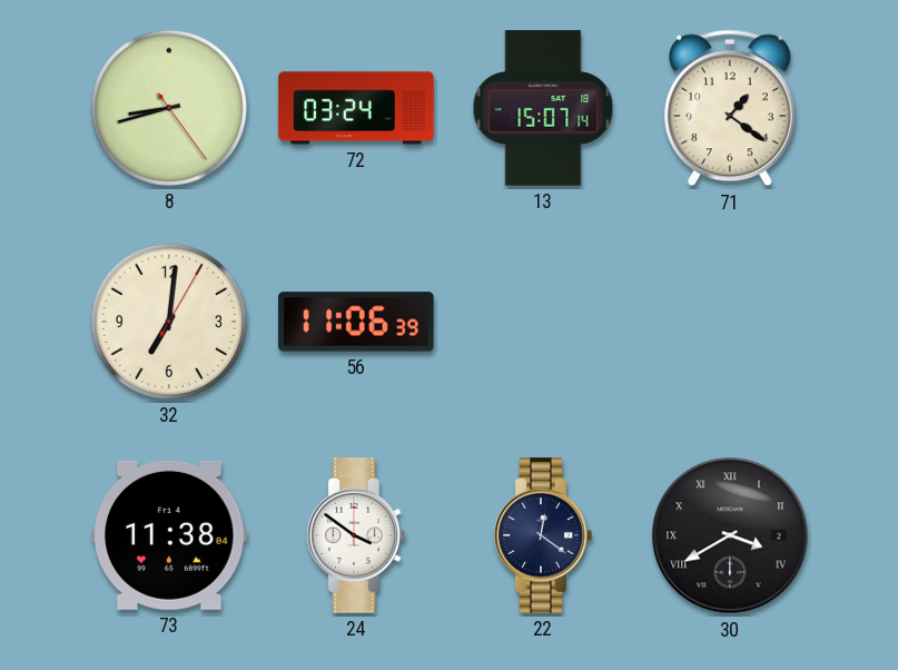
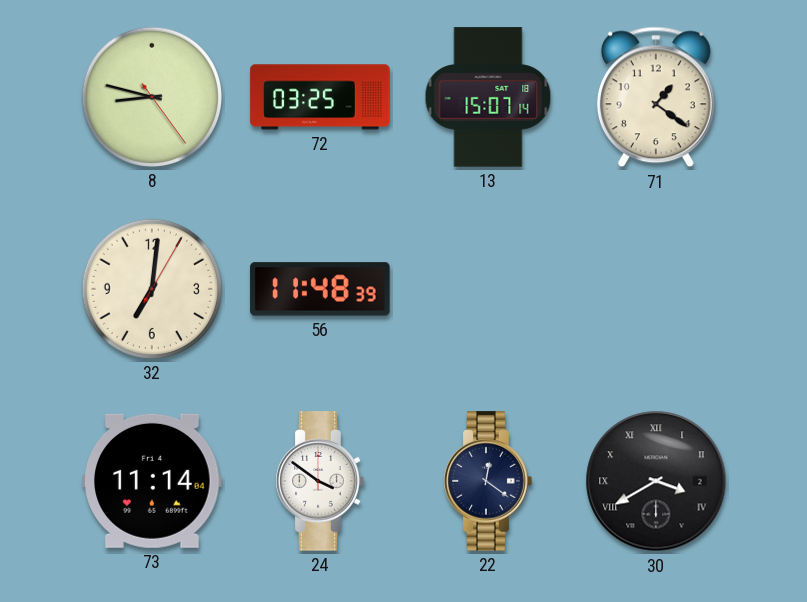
8: 8:42 -> 8:47 (152, 97)
72: 03:24 -> 03:25 (320, 97)
56: 11:06 -> 11:48 (320, 289)
73: 11:38 -> 11:14 (152, 481)
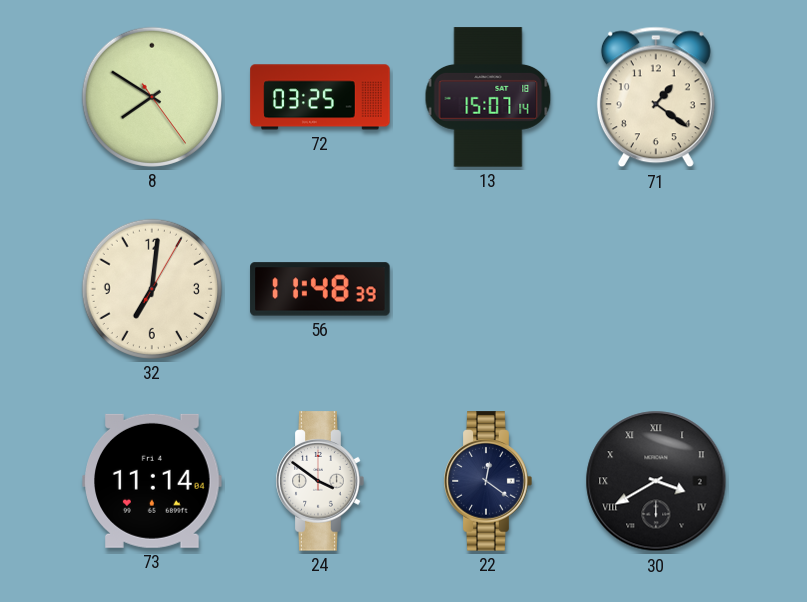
8: 8:47 -> 7:50 (152, 97)
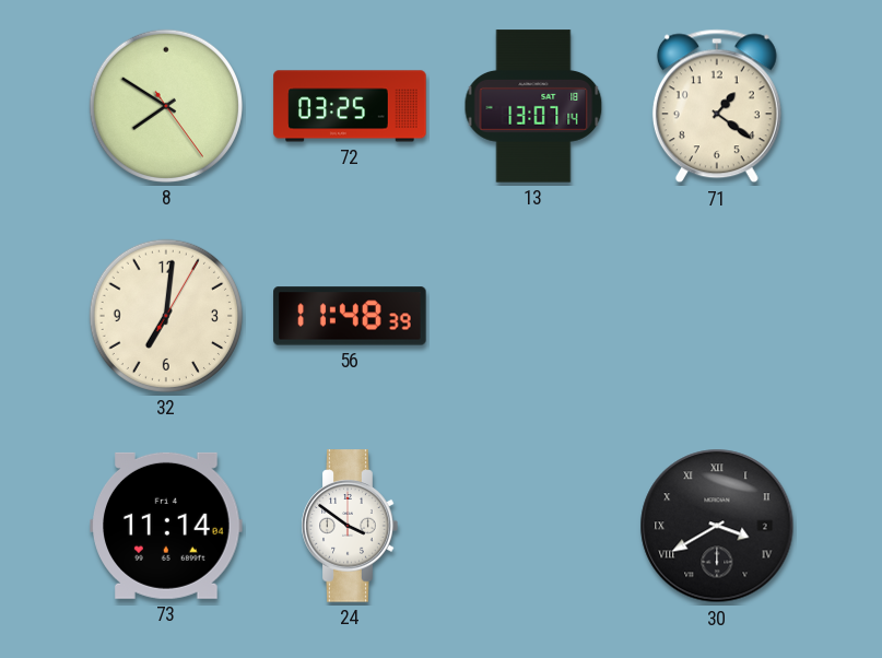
13: 15:07 -> 13:07 (533, 106)
22: 12:21 -> none (488, 481)
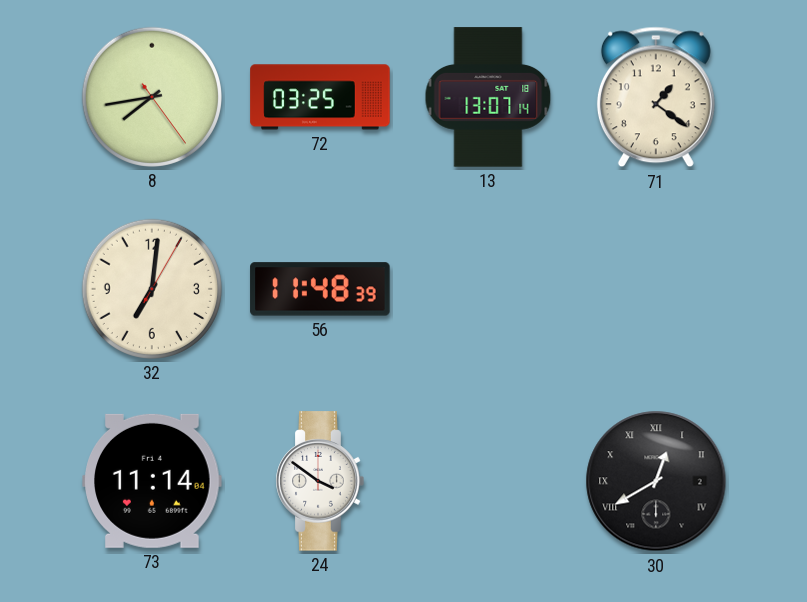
8: 7:50 -> 7:43 (152, 97)
30: 3:40 -> 12:40 (656, 481)
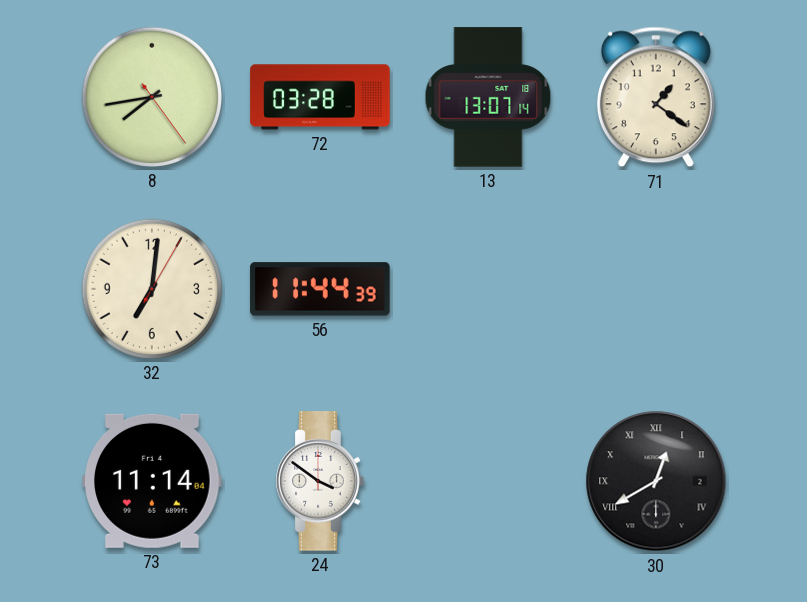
72: 03:25 -> 03:28 (320, 97)
56: 11:48 -> 11:44 (320, 289)
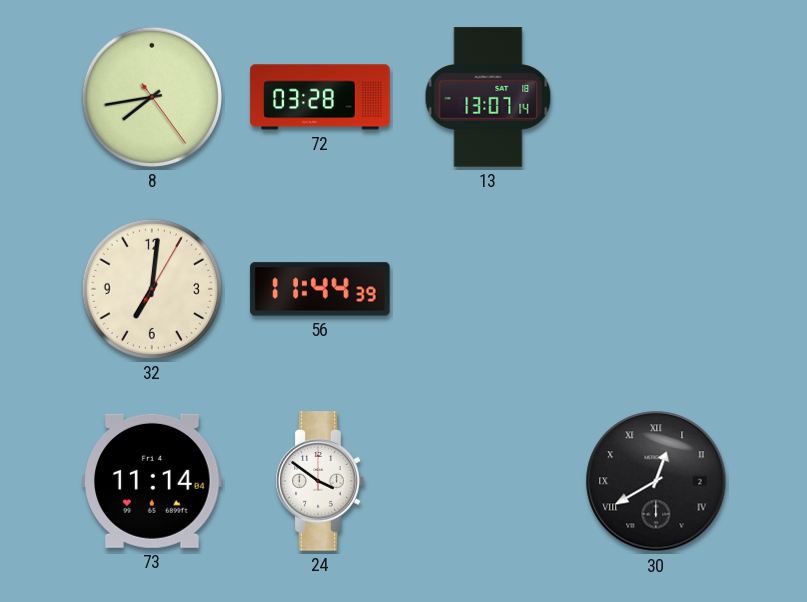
71: 1:21 -> none (656, 97)
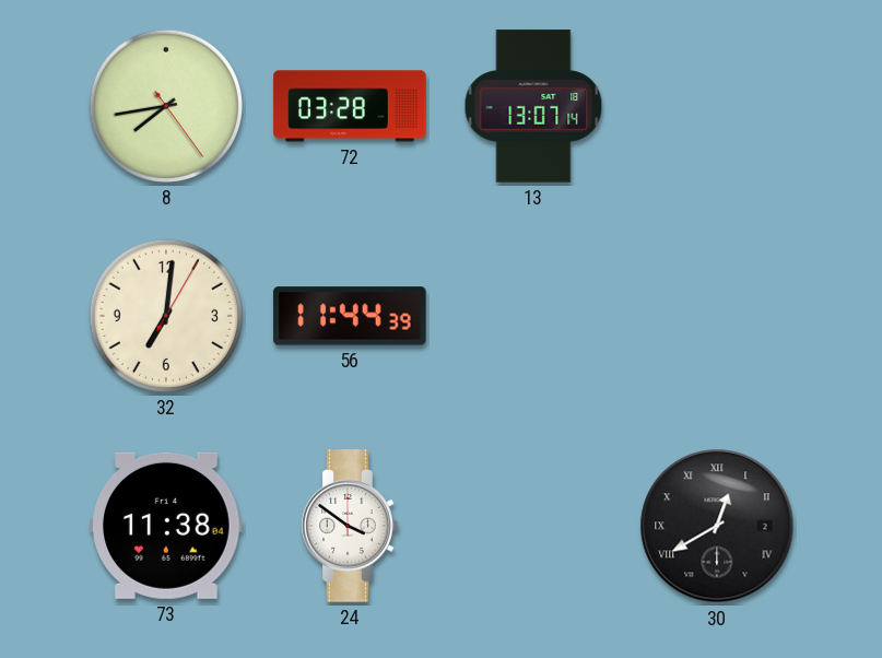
73: 11:14 -> 11:38 (166, 526)
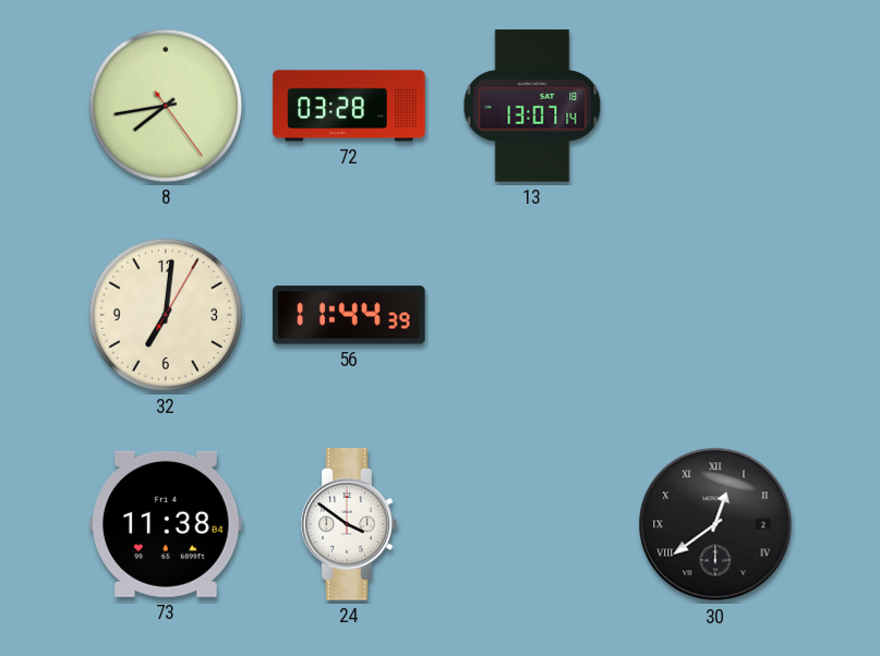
30: 12:40 -> 12:39 (715, 524)
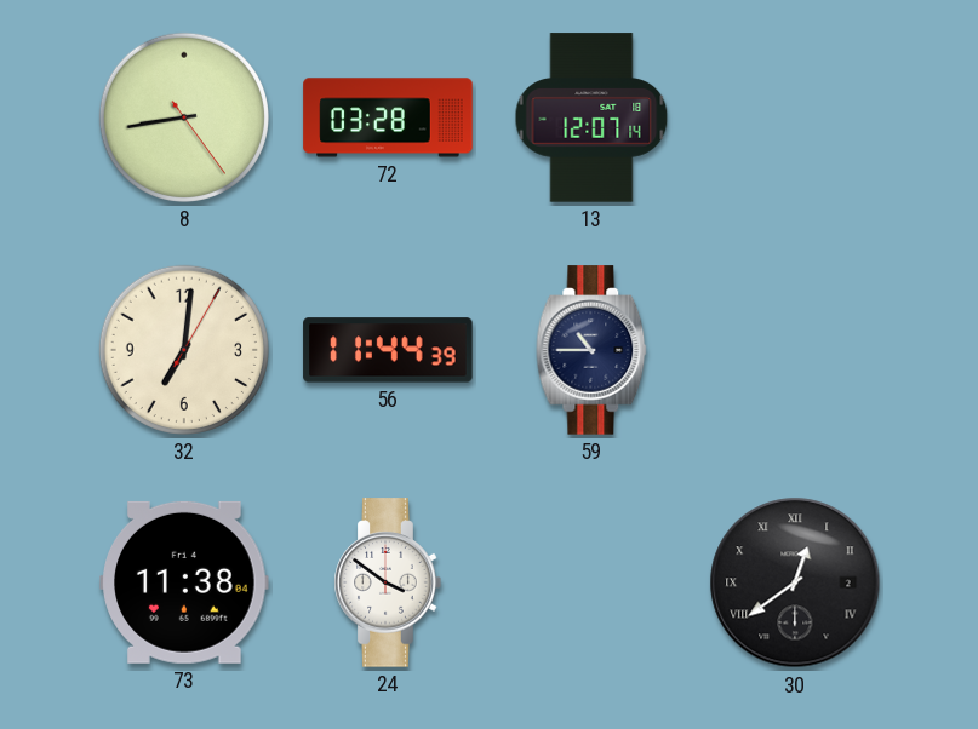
8: 7:43 -> 8:43 (184, 117)
13: 13:07 -> 12:07 (591, 117)
59: none -> 10:45 (591, 350)
